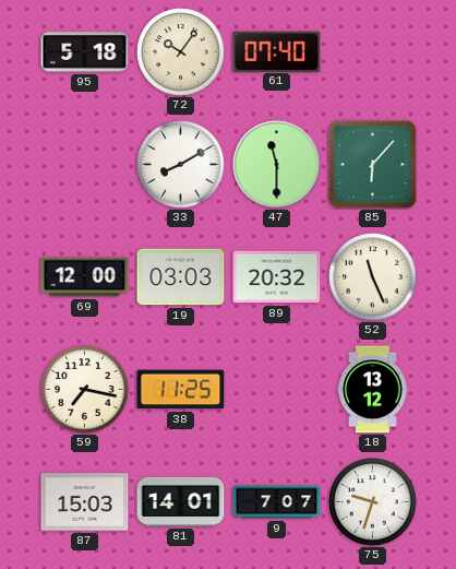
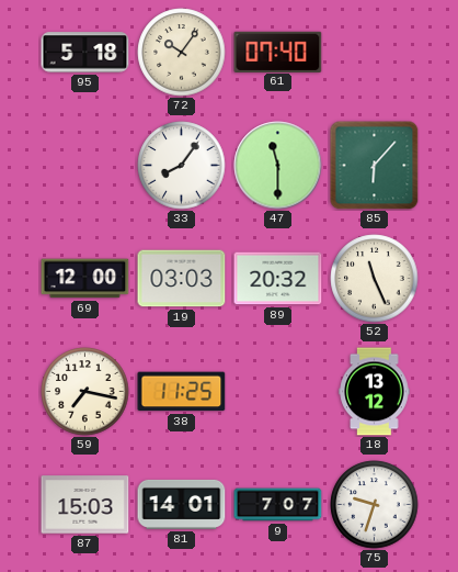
33: 8:10 -> 8:06 (182, 166)
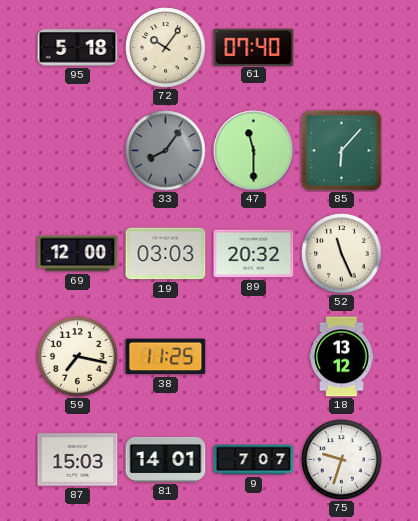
33 dial: white -> grey (166, 151)
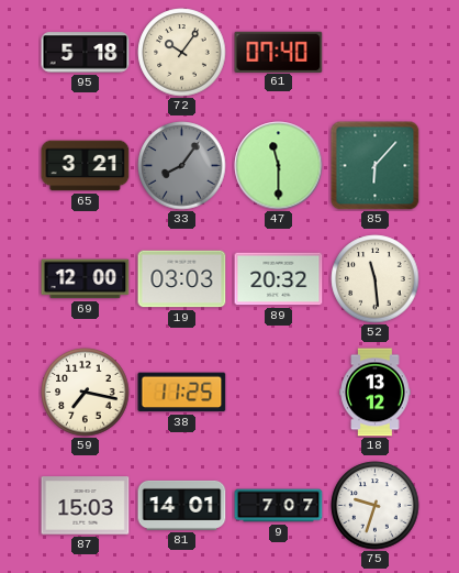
65: none -> 3:21 (86, 166)
52: 11:26 -> 11:29 (376, 279)
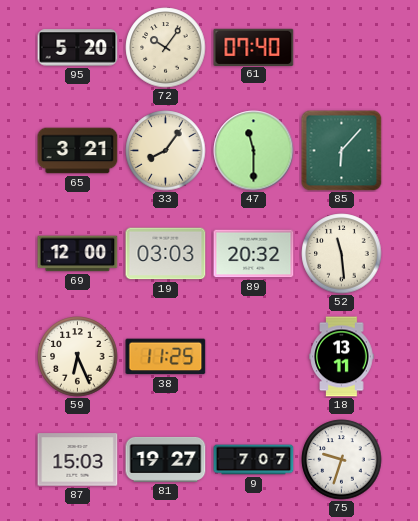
95: 5:18 -> 5:20 (78, 48)
33 dial: grey -> cream (166, 151)
59: 7:17 -> 6:26 (78, 357)
18: 13:12 -> 13:11 (342, 357)
81: 14:01 -> 19:27 (166, 459)
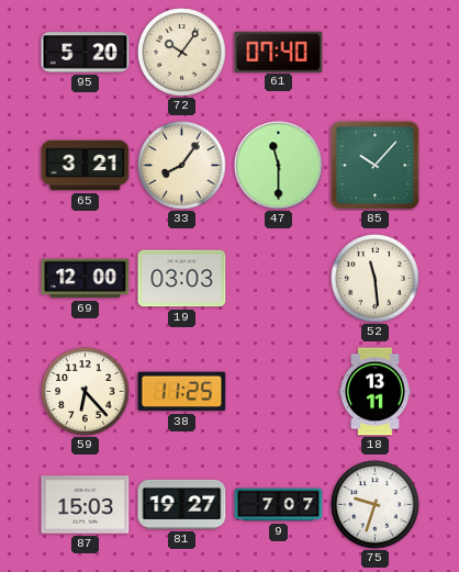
85: 6:07 -> 10:07 (376, 166)
89: 20:32 -> none (254, 254)
59: 6:26 -> 6:23 (86, 392)
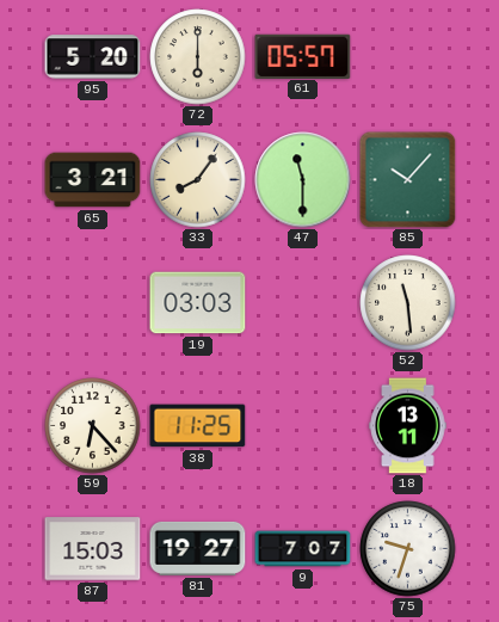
72: 10:06 -> 6:00 (198, 57)
61: 07:40 -> 05:57 (303, 56)
69: 12:00 -> none (86, 279)
